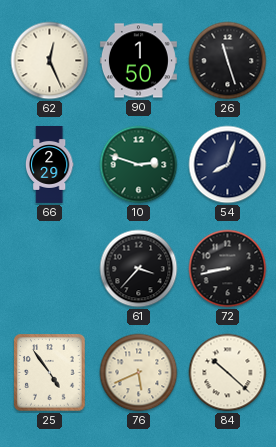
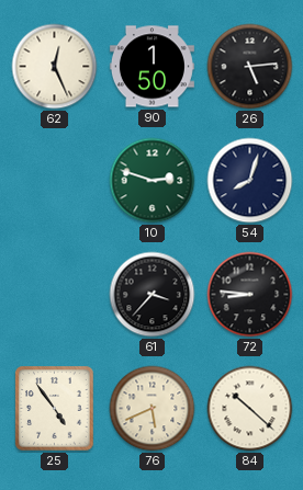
26: 11:27 -> 5:14 (250, 67)
66: 2:29 -> none (49, 164)
72: 8:43 -> 8:46 (250, 295)
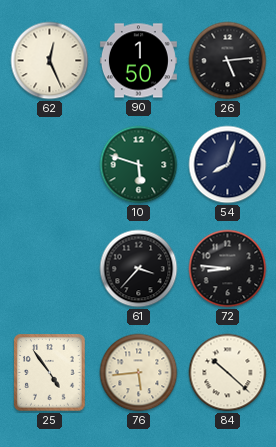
10: 2:48 -> 5:48 (139, 165)
76: 5:41 -> 5:44 (139, 373)
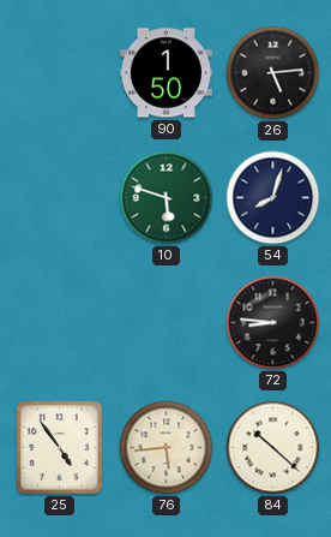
62: 12:26 -> none (50, 61)
61: 3:37 -> none (139, 269)
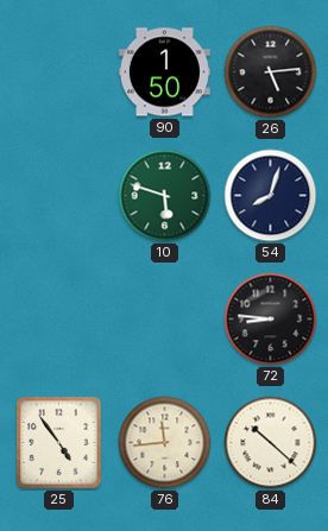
76: 5:44 -> 11:44 (165, 443)
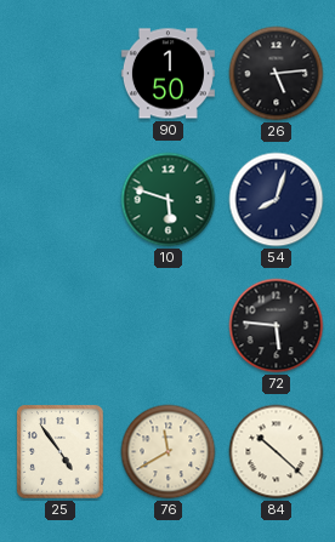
72: 8:46 -> 5:46 (277, 326)
76: 11:44 -> 11:40 (169, 452)
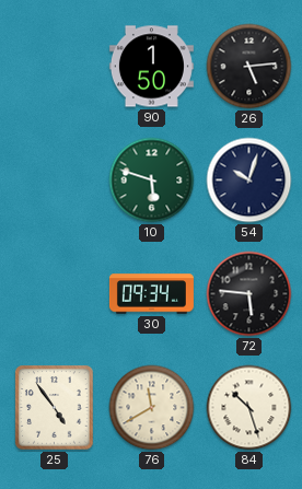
54: 8:03 -> 10:03 (249, 181)
30: none -> 09:34 (151, 294)
84: 10:22 -> 10:27 (249, 408)
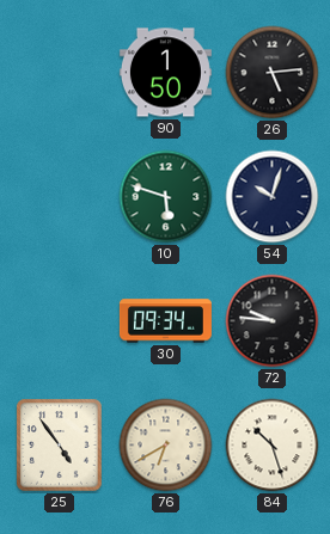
72: 5:46 -> 9:46 (273, 321)
76: 11:40 -> 6:40 (166, 446)
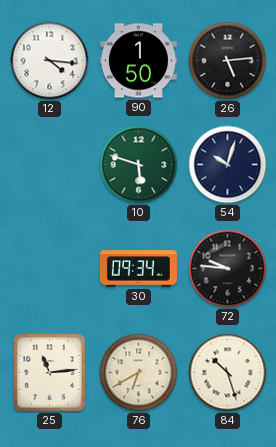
12: none -> 4:16 (50, 61)
25: 4:54 -> 11:14 (50, 373)
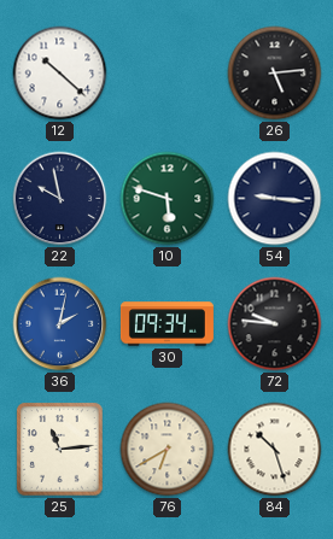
12: 4:16 -> 10:22 (60, 74)
90: 1:50 -> none (138, 61)
22: none -> 9:58 (60, 199)
54: 10:03 -> 9:16 (275, 199)
36: none -> 2:02 (60, 324)
